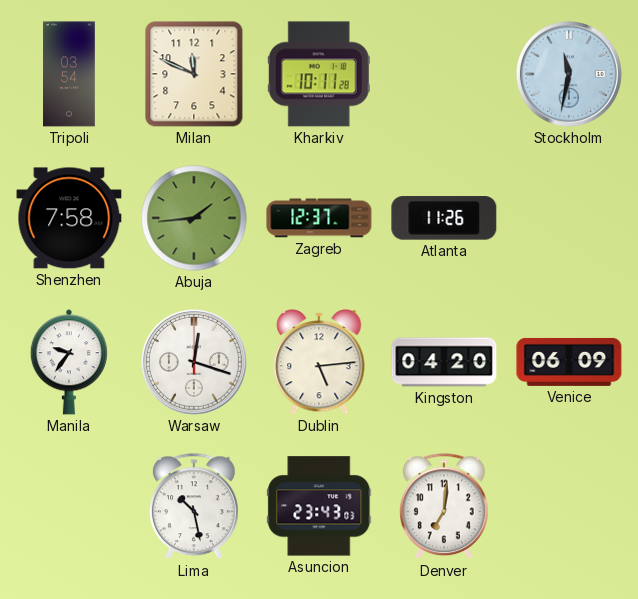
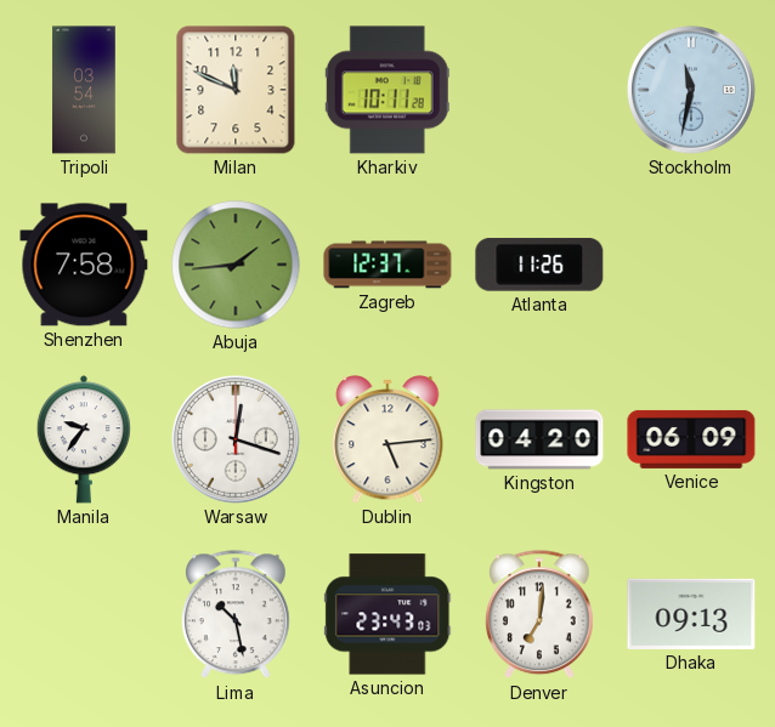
Dhaka: none -> 09:13 (691, 614)
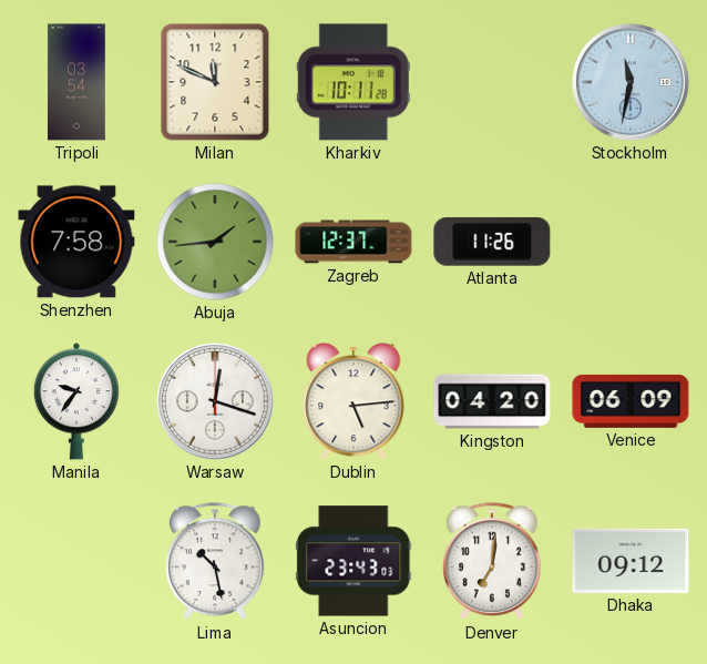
Dhaka: 09:13 -> 09:12 (631, 561)
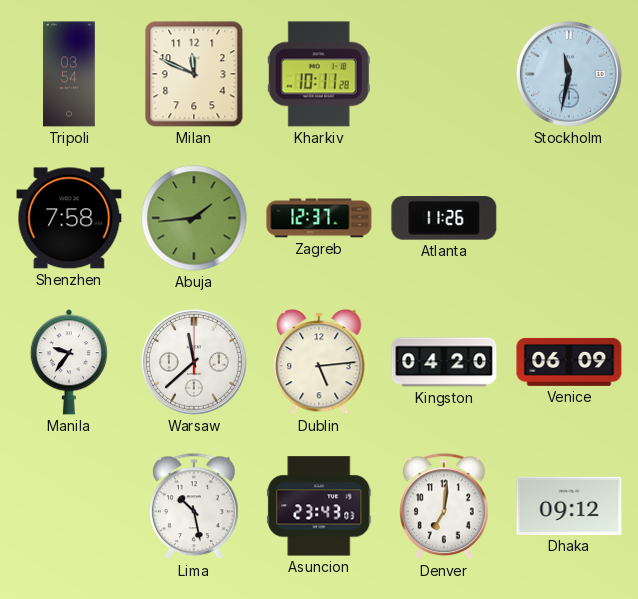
Warsaw: 12:18 -> 11:38 (194, 362)
